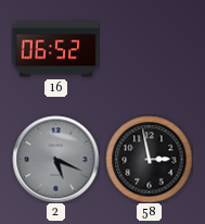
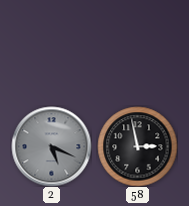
16: 06:52 -> none (55, 50)
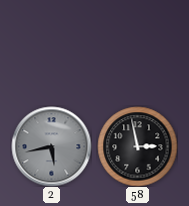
2: 5:19 -> 5:43 (51, 146)
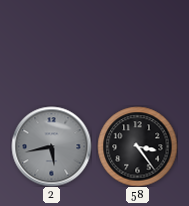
58: 2:58 -> 3:24 (137, 146)
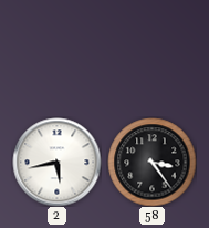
2 dial: grey -> white (56, 162)
